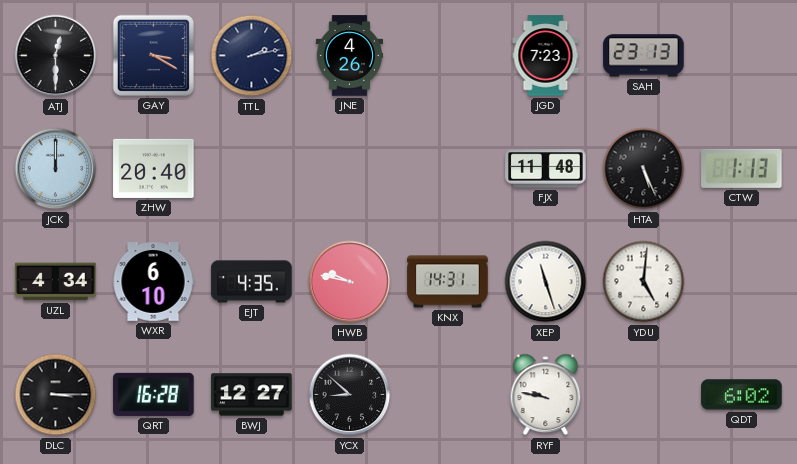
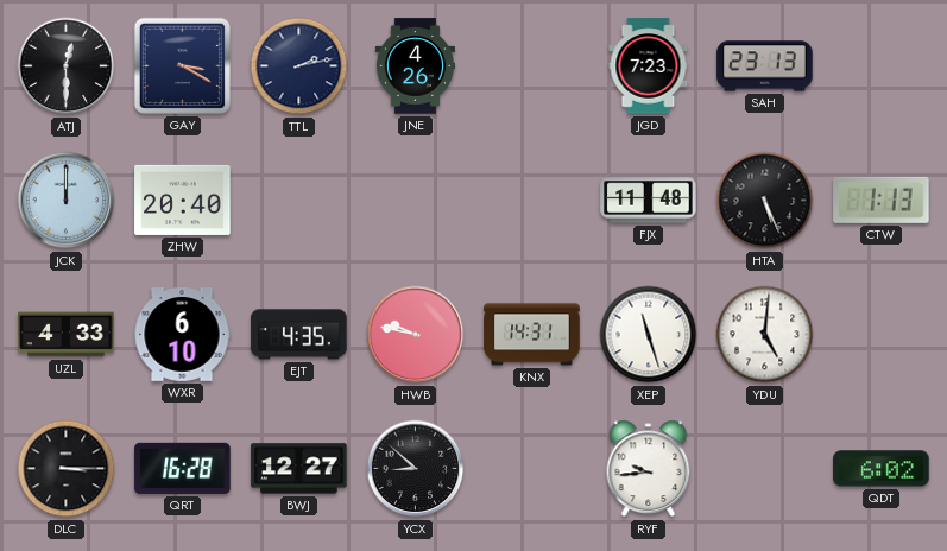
UZL: 4:34 -> 4:33 (67, 335)
RYF: 9:47 -> 9:44 (649, 469)
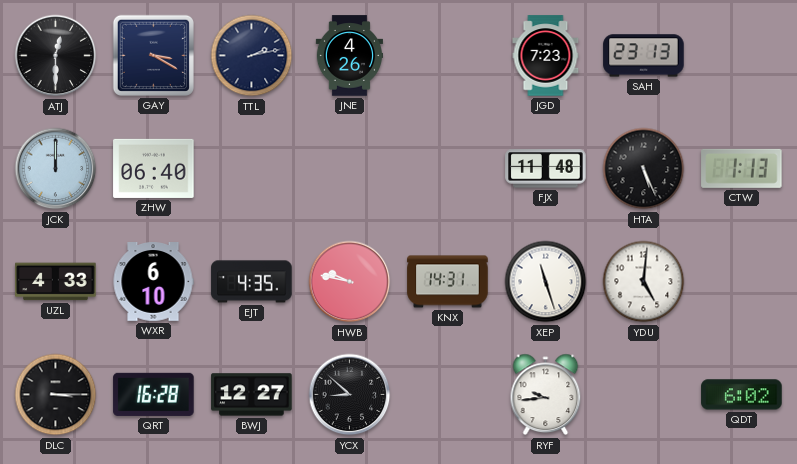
ZHW: 20:40 -> 06:40 (154, 168)
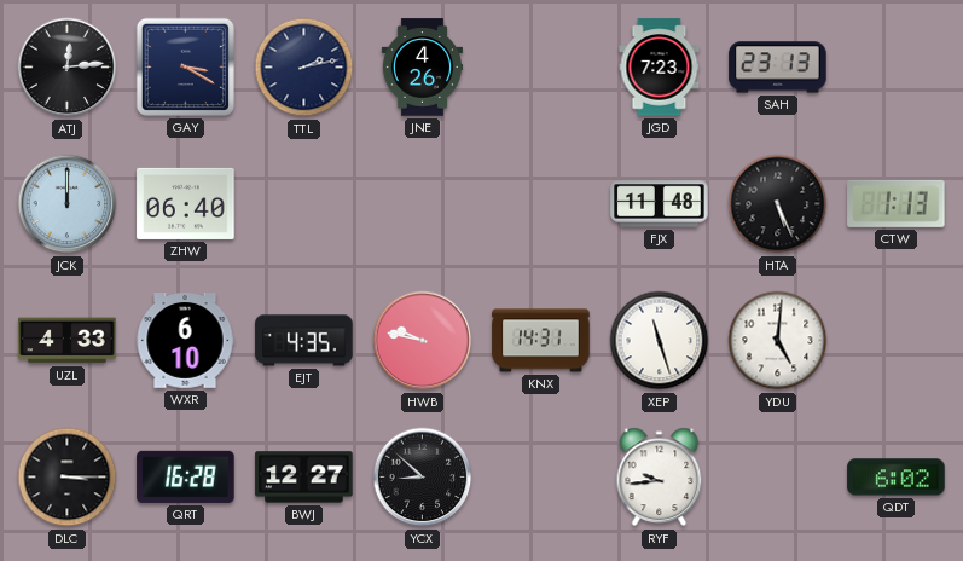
ATJ: 12:30 -> 12:14 (68, 68)
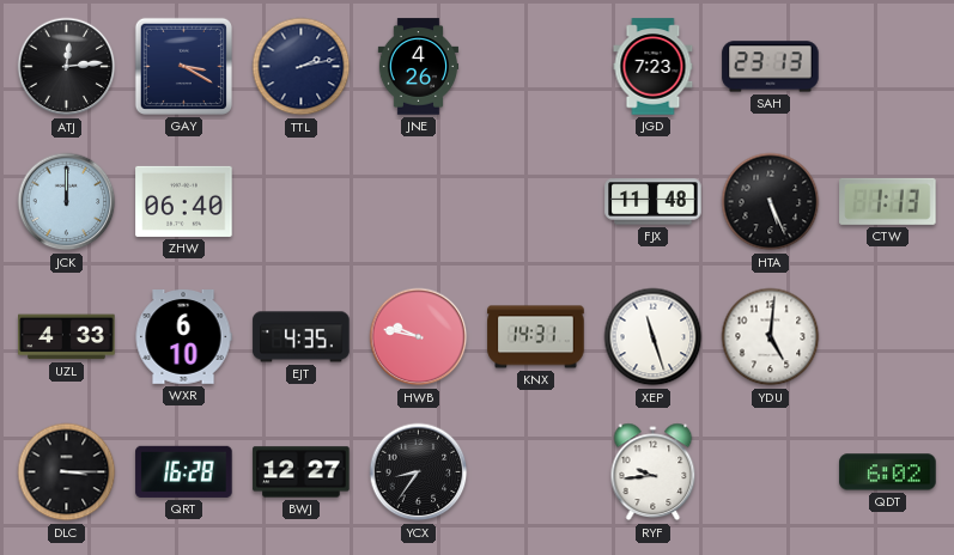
YCX: 8:52 -> 8:36 (419, 472)
